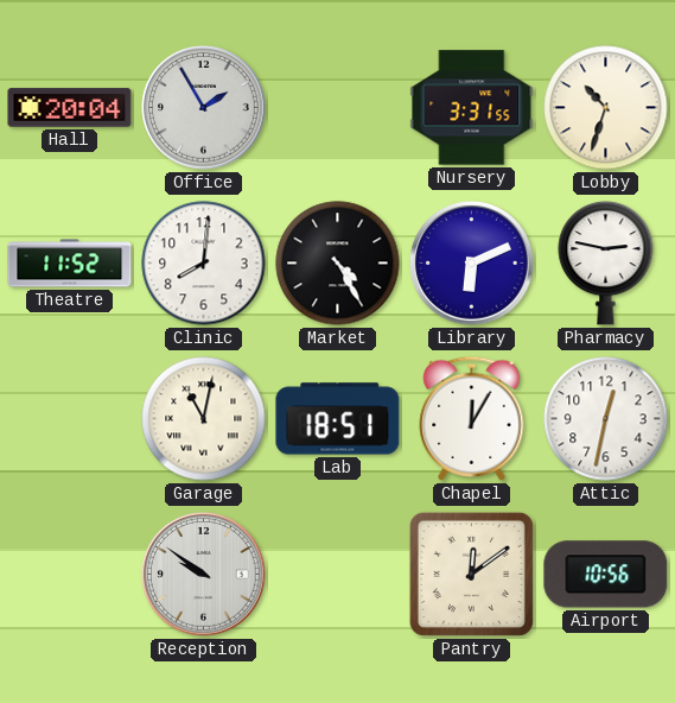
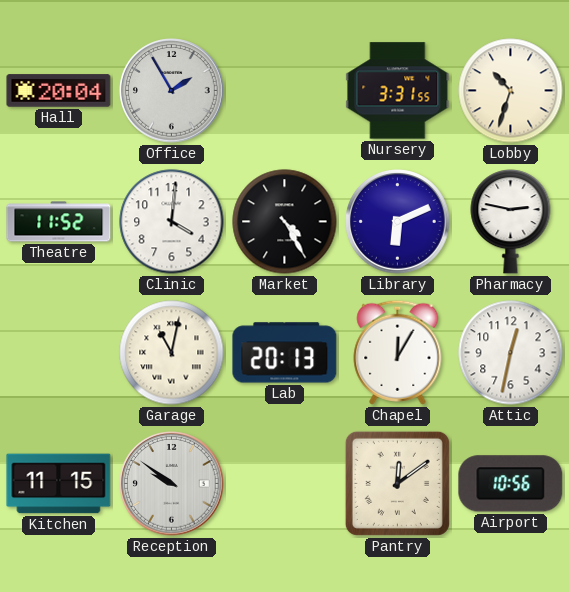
Clinic: 8:01 -> 4:01 (172, 222)
Lab: 18:51 -> 20:13 (285, 353)
Kitchen: none -> 11:15 (59, 484)
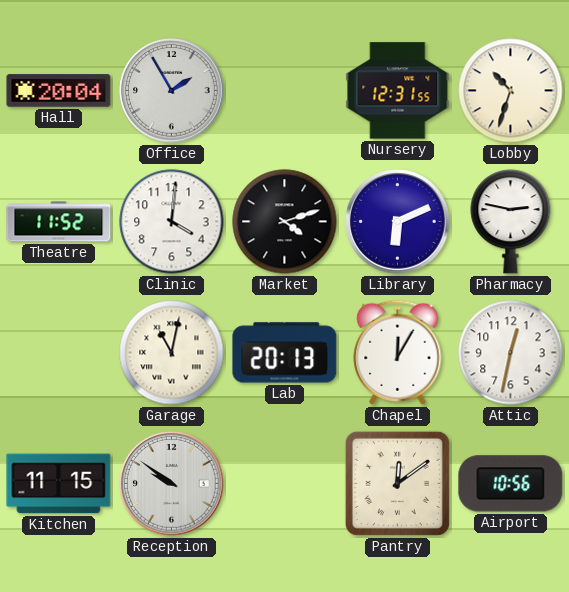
Nursery: 3:31 -> 12:31 (398, 91)
Market: 4:25 -> 4:12 (285, 222)
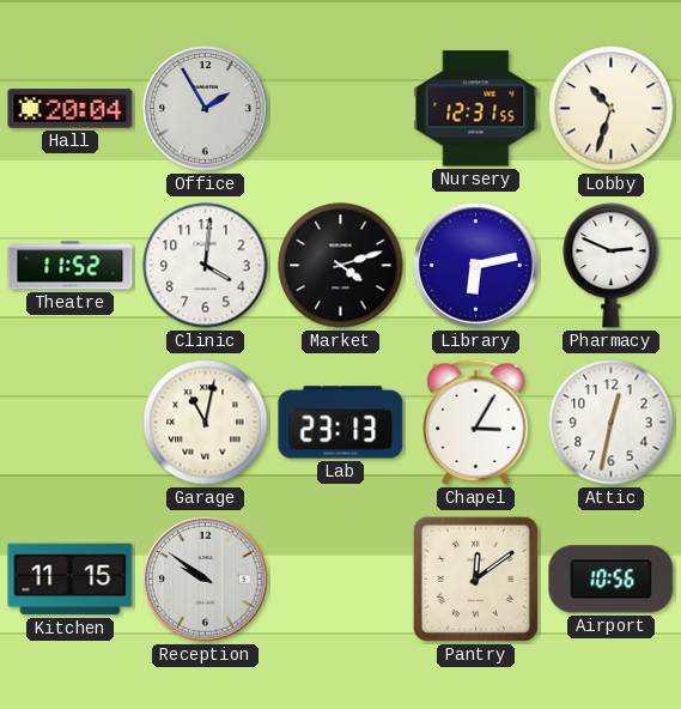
Library: 6:11 -> 6:13 (476, 266)
Pharmacy: 2:47 -> 2:49 (612, 266)
Lab: 20:13 -> 23:13 (341, 423)
Chapel: 12:05 -> 3:05 (476, 422)
